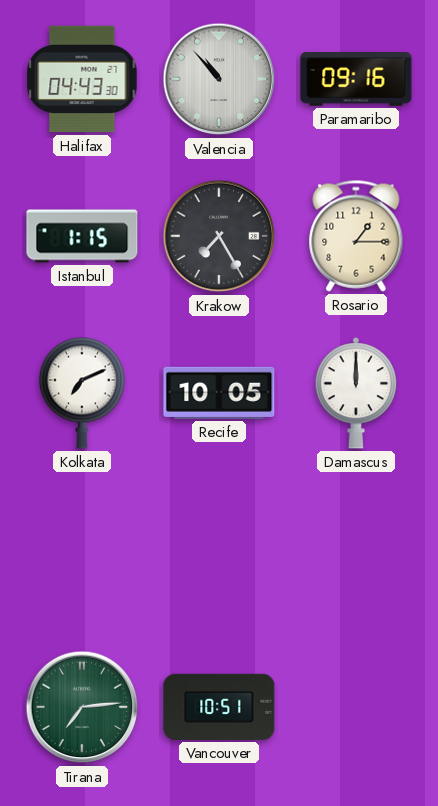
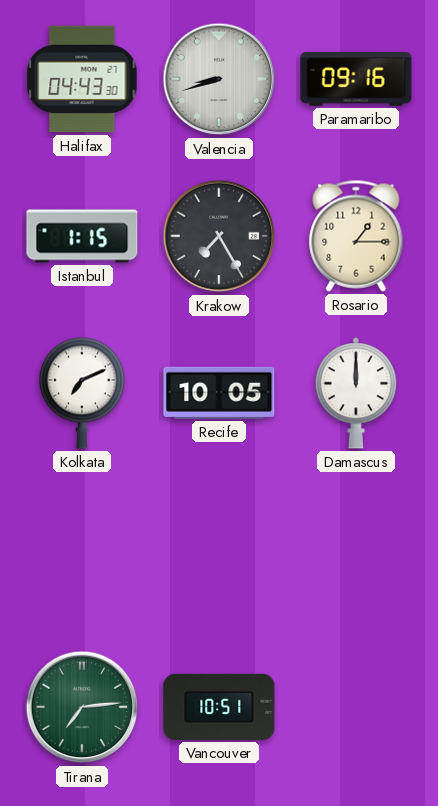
Valencia: 10:53 -> 8:42 (219, 79)
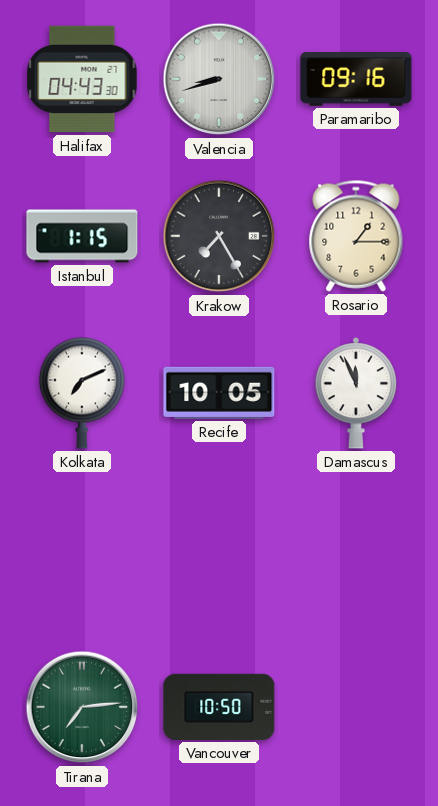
Damascus: 12:00 -> 11:56 (356, 393)
Vancouver: 10:51 -> 10:50 (219, 707)
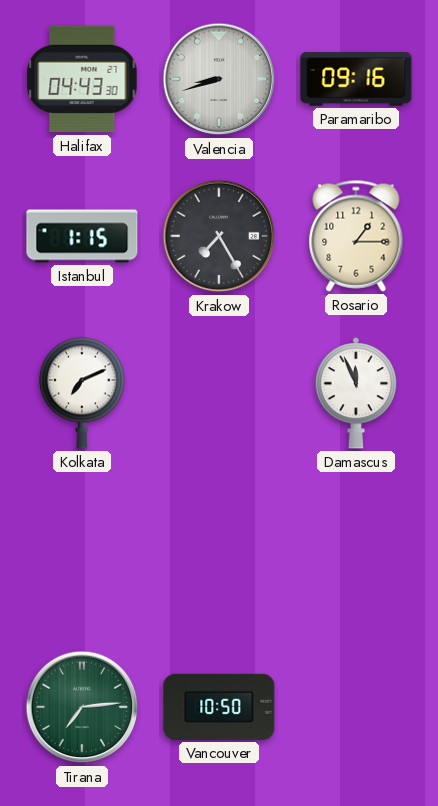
Recife: 10:05 -> none (219, 393)
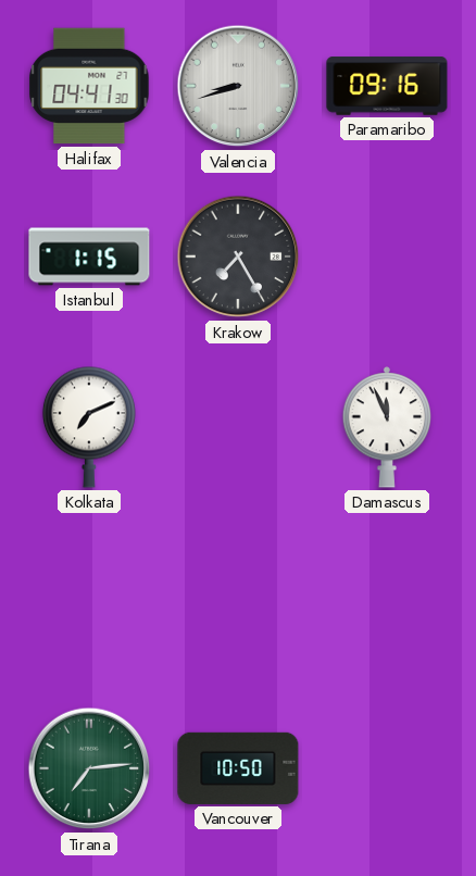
Halifax: 04:43 -> 04:41 (89, 86)
Rosario: 1:15 -> none (356, 236)
